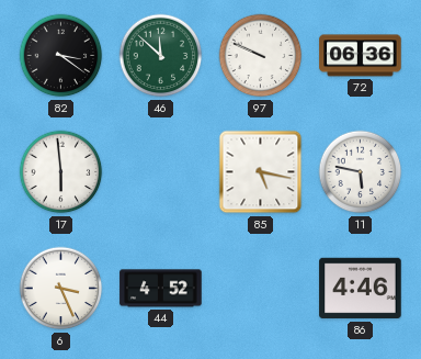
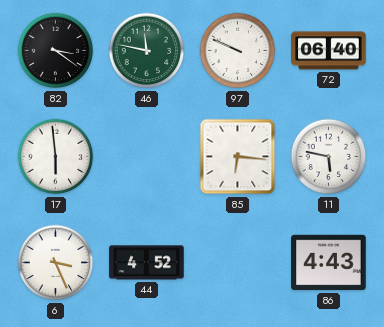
46: 11:52 -> 11:47 (147, 51)
72: 06:36 -> 06:40 (329, 51)
85: 5:17 -> 6:16 (238, 157)
86: 4:46 -> 4:43 (329, 263)
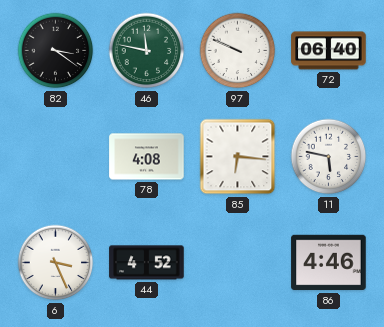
17: 5:59 -> none (56, 157)
78: none -> 4:08 (147, 157)
86: 4:43 -> 4:46 (329, 263)
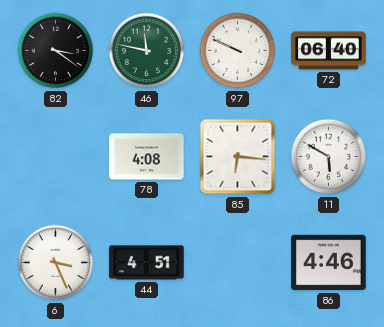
11: 5:47 -> 5:50 (329, 157)
44: 4:52 -> 4:51 (147, 263)
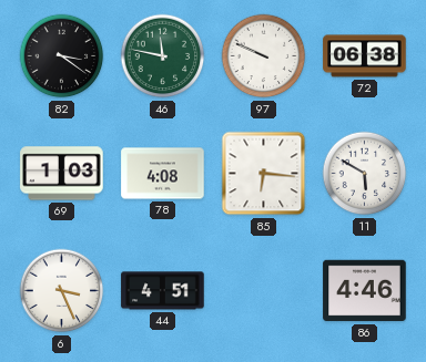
72: 06:40 -> 06:38 (365, 56)
69: none -> 1:03 (62, 174)
